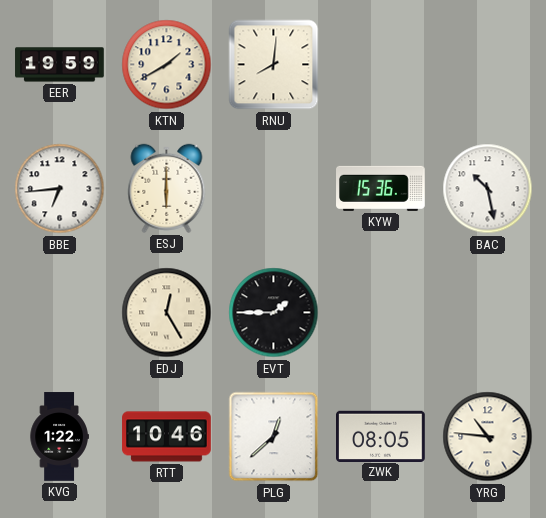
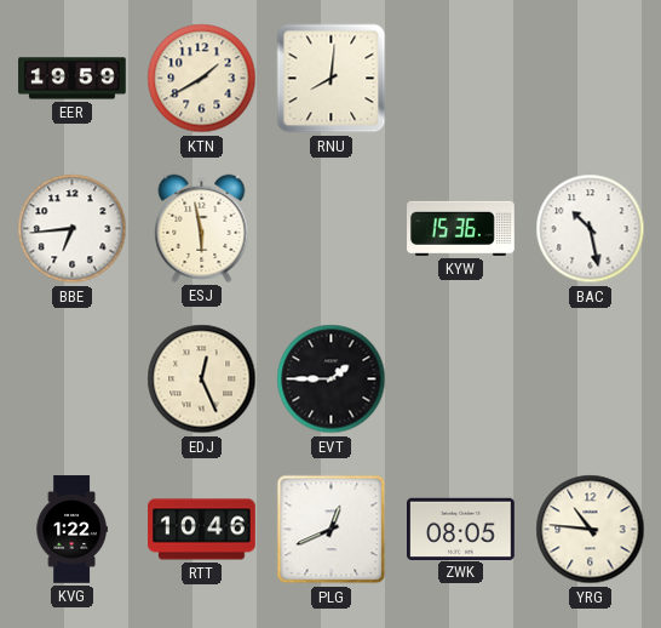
ESJ: 6:00 -> 5:58 (202, 228)
EDJ: 12:25 -> 12:26 (202, 379)
PLG: 12:38 -> 12:41 (332, 530)
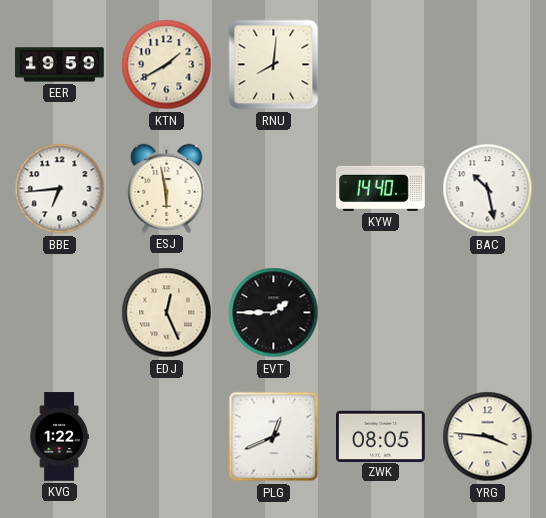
KYW: 15:36 -> 14:40 (381, 188)
RTT: 10:46 -> none (202, 530)
YRG: 10:46 -> 3:46 (488, 437)
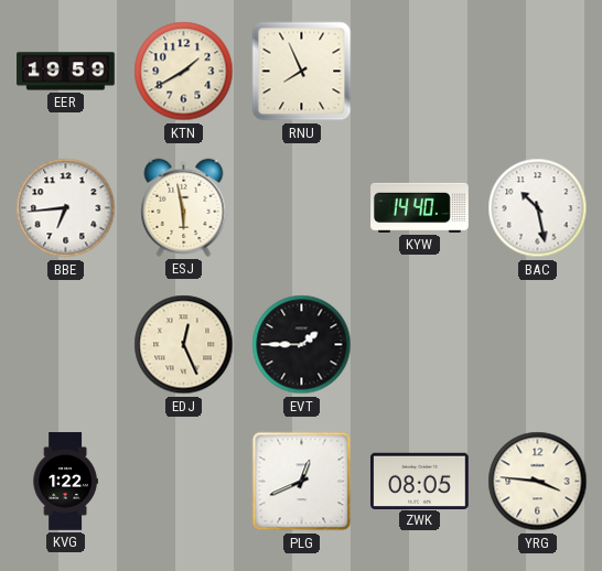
RNU: 8:01 -> 7:56 (302, 72)
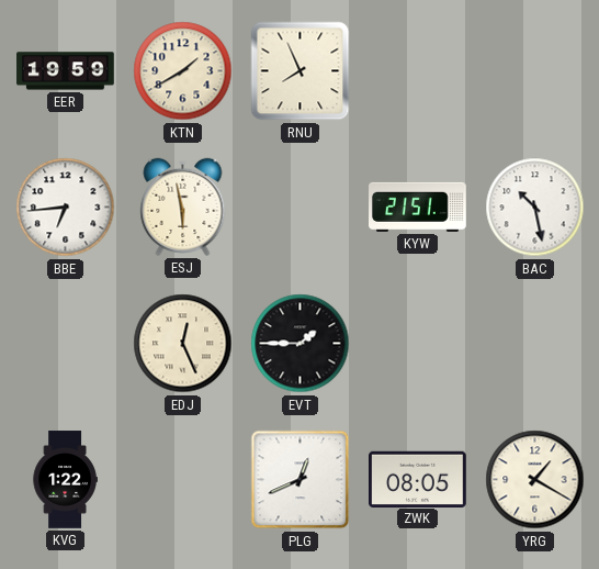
KYW: 14:40 -> 21:51 (418, 207)
YRG: 3:46 -> 1:20 (535, 480)
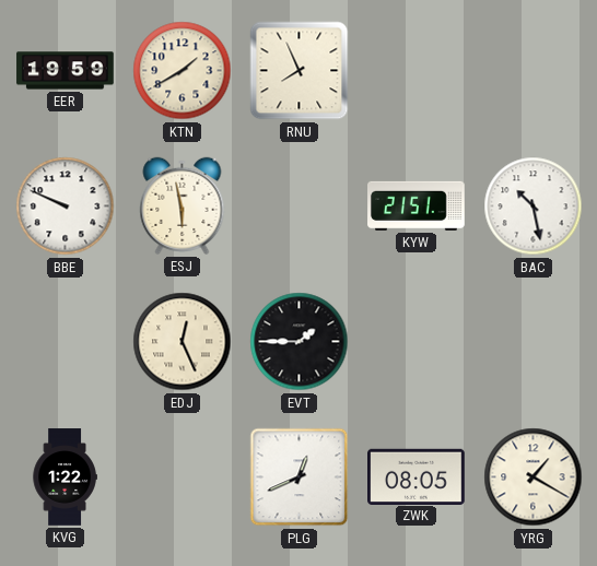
BBE: 6:44 -> 9:49 (66, 207)
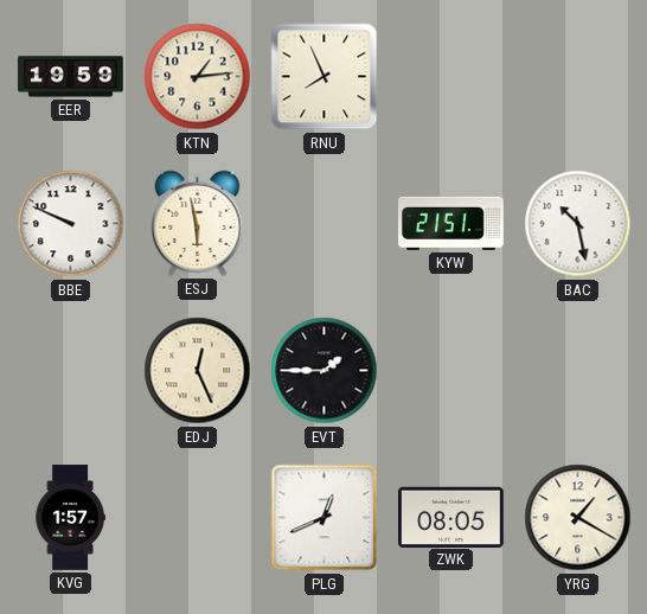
KTN: 1:40 -> 1:14 (198, 77)
KVG: 1:22 -> 1:57 (70, 518)
